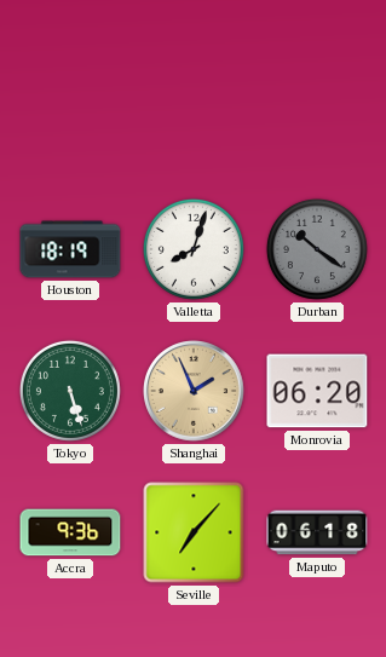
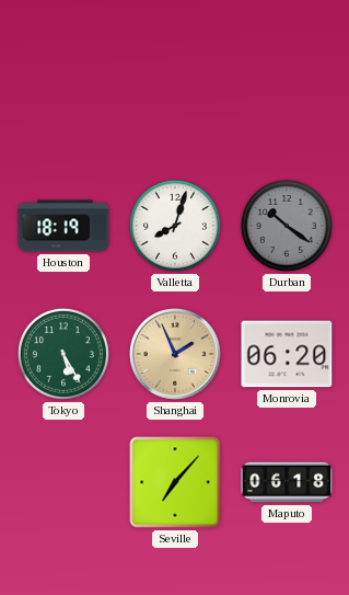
Tokyo: 5:27 -> 5:25 (63, 354)
Accra: 9:36 -> none (70, 532)
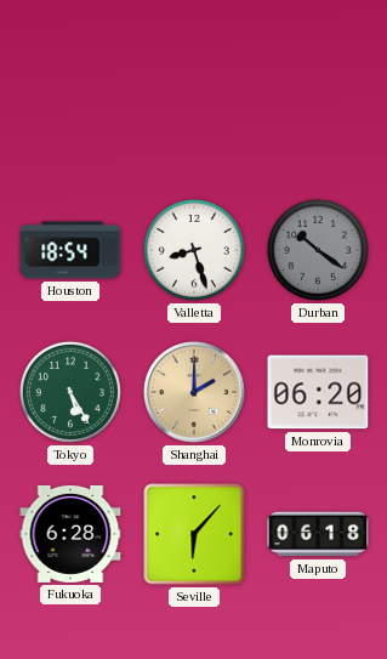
Houston: 18:19 -> 18:54 (70, 250)
Valletta: 8:03 -> 8:27 (194, 250)
Shanghai: 1:56 -> 2:00 (195, 393)
Fukuoka: none -> 6:28 (70, 534)
Seville: 7:07 -> 6:07 (194, 534)
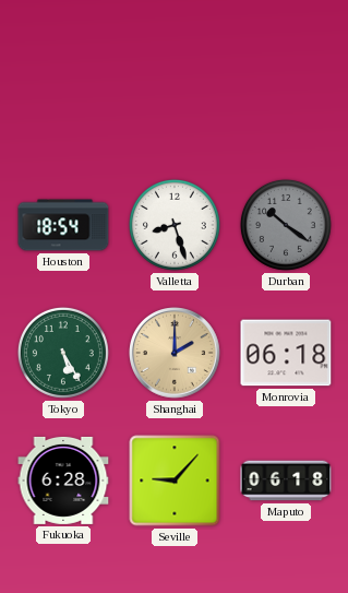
Monrovia: 06:20 -> 06:18 (286, 353)
Seville: 6:07 -> 9:07 (175, 481)
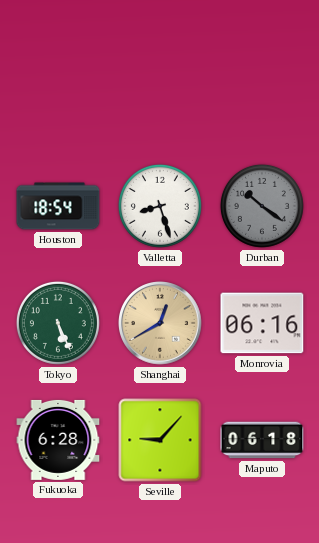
Tokyo: 5:25 -> 5:26 (58, 323)
Shanghai: 2:00 -> 12:40 (161, 324)
Monrovia: 06:18 -> 06:16 (262, 323)
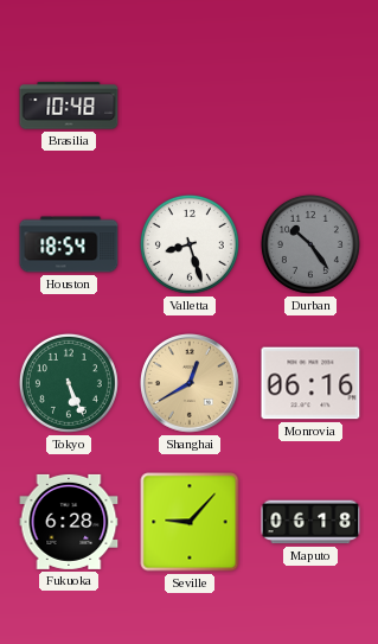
Brasilia: none -> 10:48 (69, 106)
Durban: 10:21 -> 10:24 (310, 244)
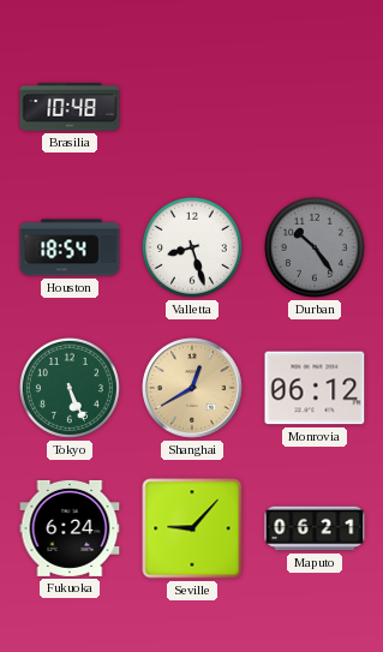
Monrovia: 06:16 -> 06:12 (315, 388)
Fukuoka: 6:28 -> 6:24 (70, 528)
Maputo: 06:18 -> 06:21 (315, 528)
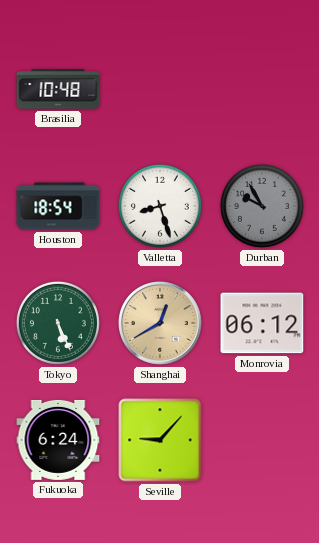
Durban: 10:24 -> 9:55 (262, 206)
Maputo: 06:21 -> none (315, 528)
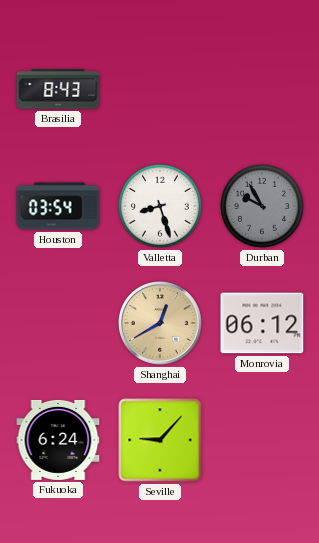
Brasilia: 10:48 -> 8:43 (58, 89)
Houston: 18:54 -> 03:54 (58, 206)
Tokyo: 5:26 -> none (58, 323)
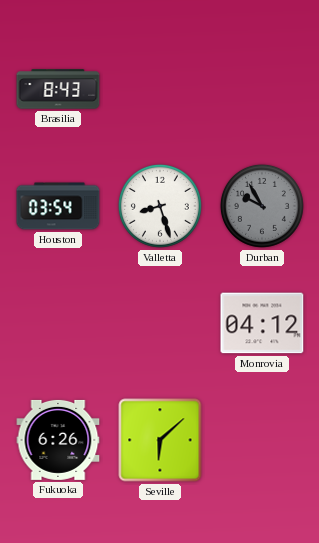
Shanghai: 12:40 -> none (161, 324)
Monrovia: 06:12 -> 04:12 (262, 323)
Fukuoka: 6:24 -> 6:26 (58, 440)
Seville: 9:07 -> 6:08 (160, 440)
